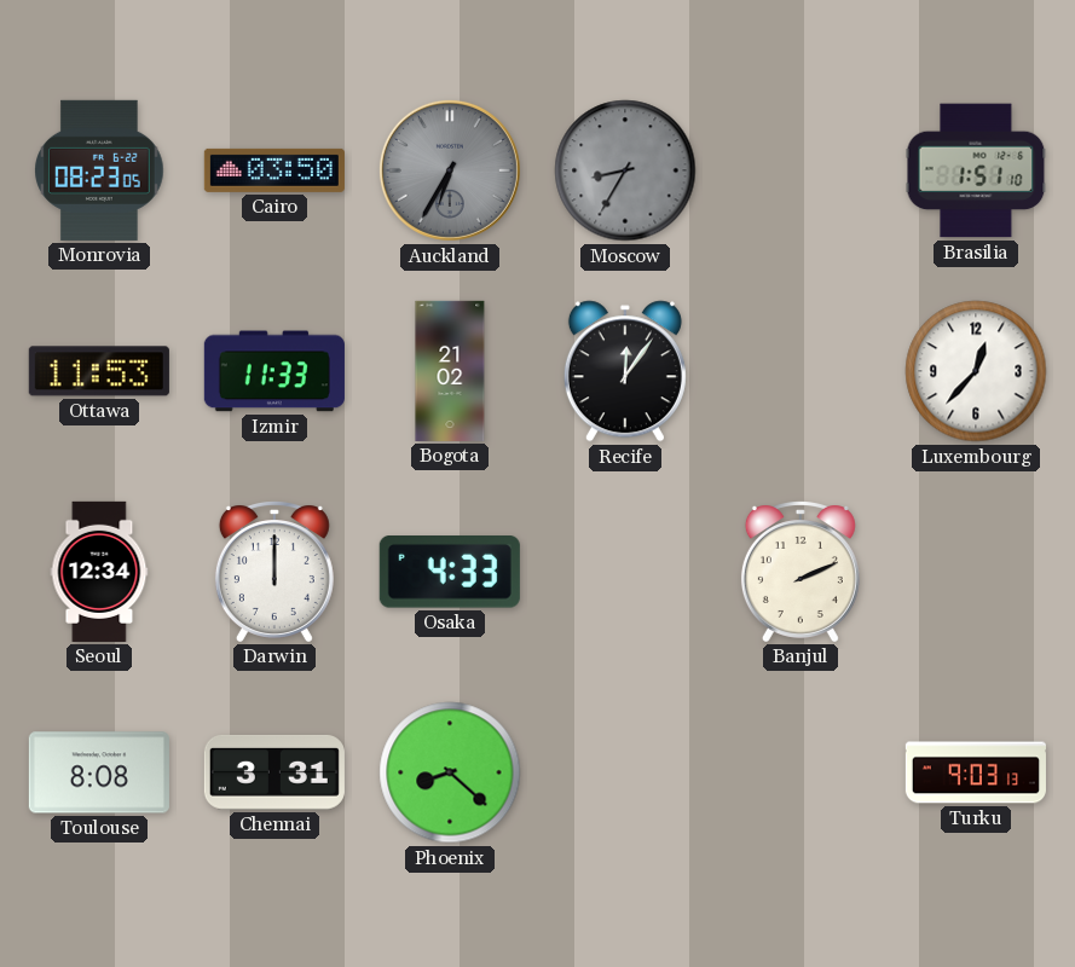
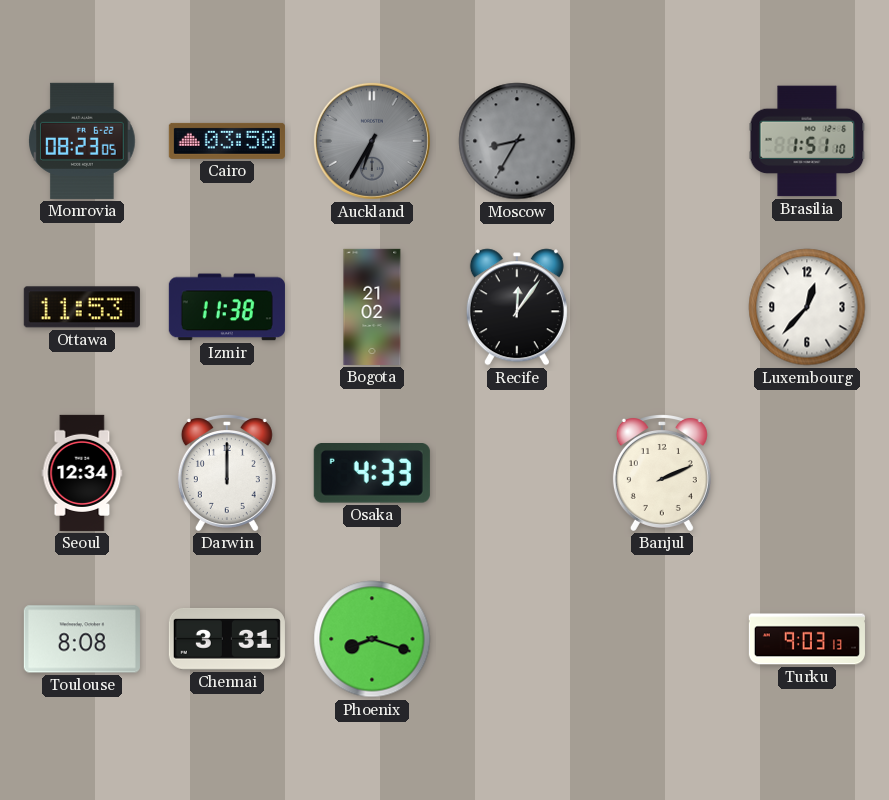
Izmir: 11:33 -> 11:38 (227, 307)
Phoenix: 8:22 -> 8:18 (372, 639)
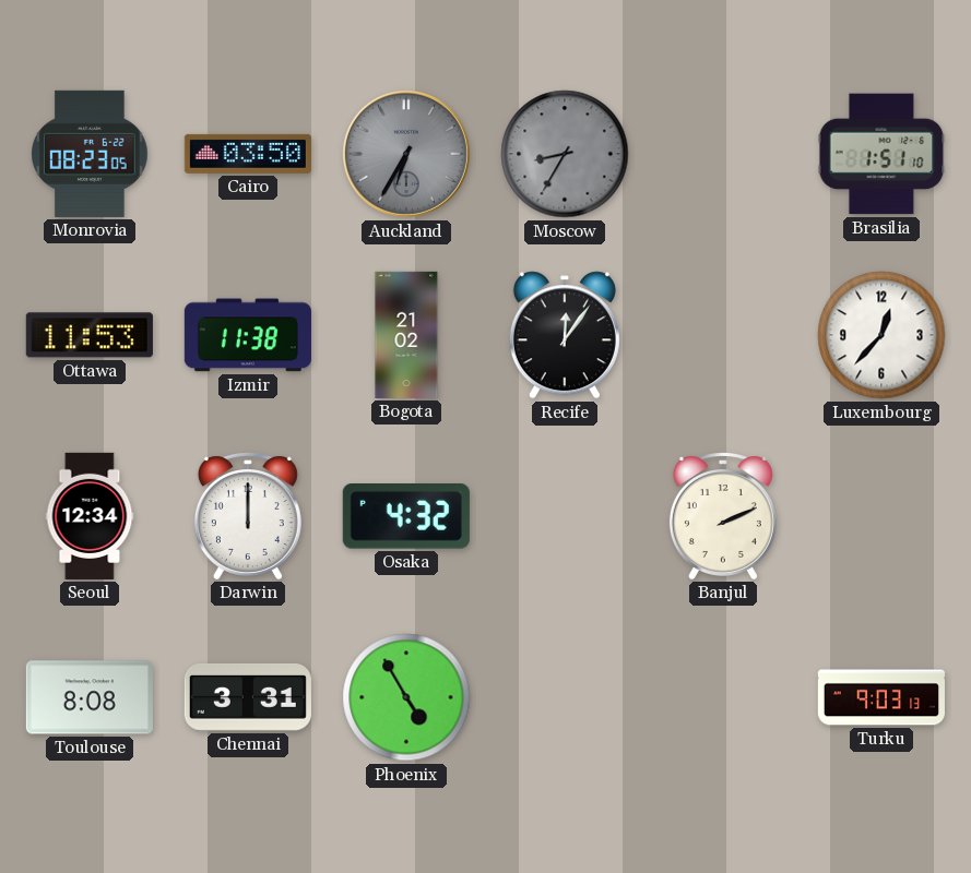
Osaka: 4:33 -> 4:32 (406, 516)
Phoenix: 8:18 -> 4:55 (406, 697)
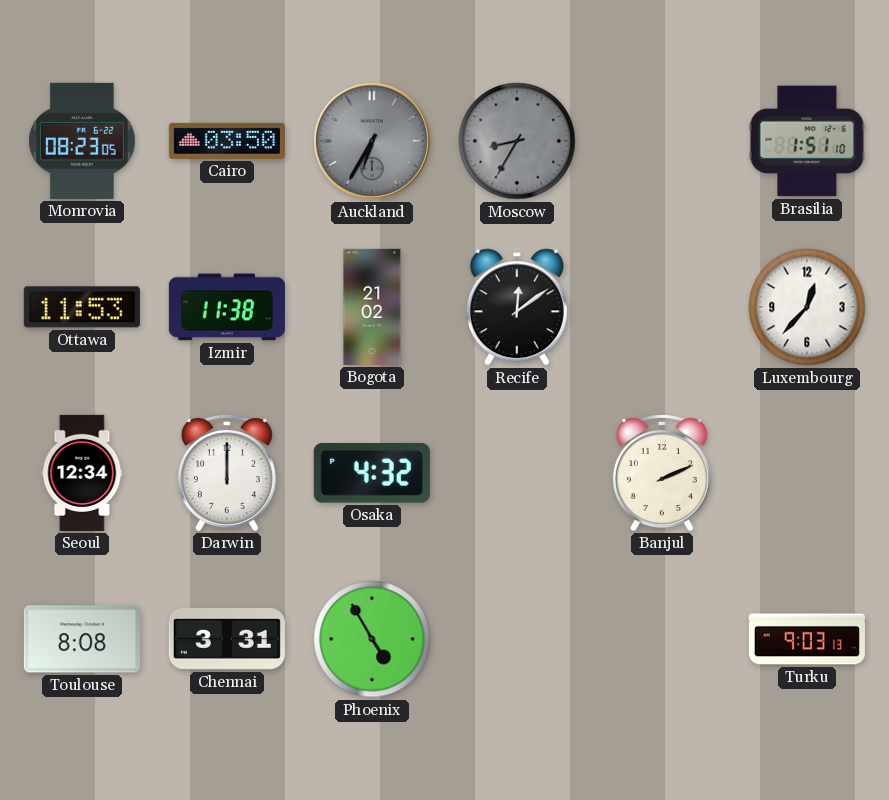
Recife: 12:06 -> 12:09 (517, 307)
